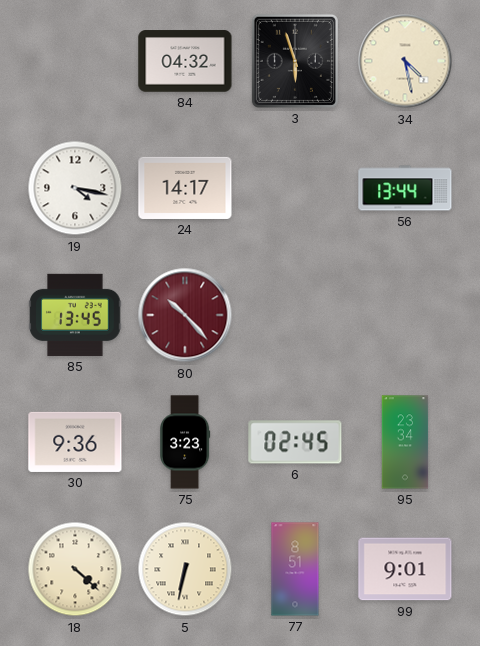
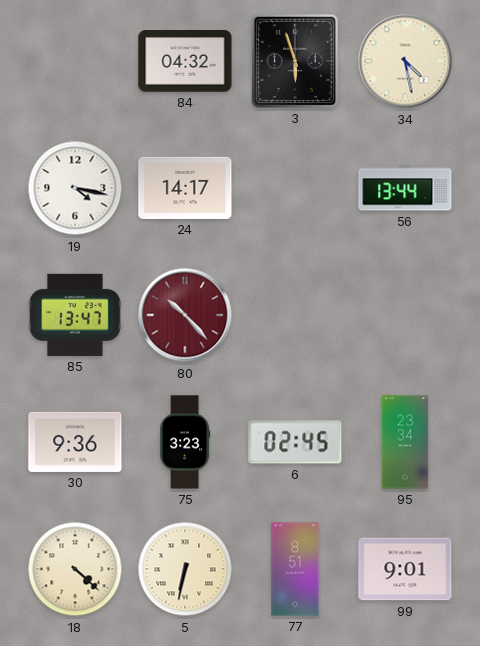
85: 13:45 -> 13:47 (75, 315)
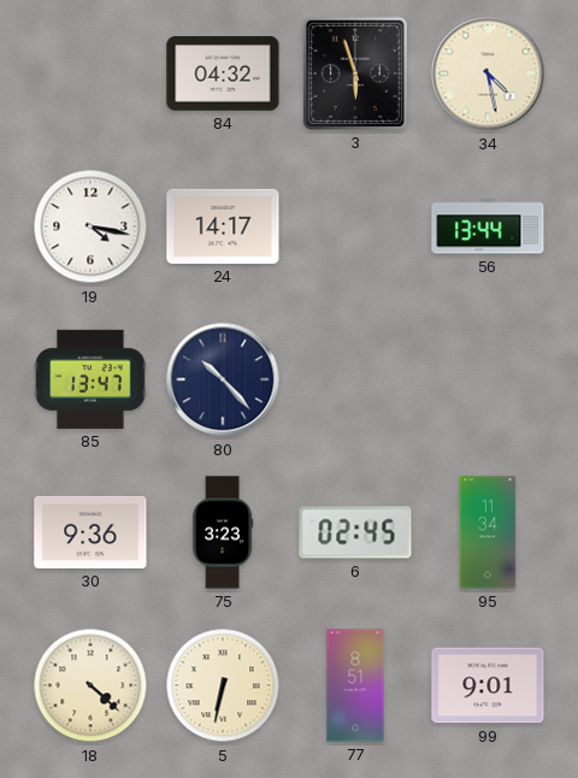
80 dial: burgundy -> navy (223, 379)
95: 23:34 -> 11:34 (488, 532)
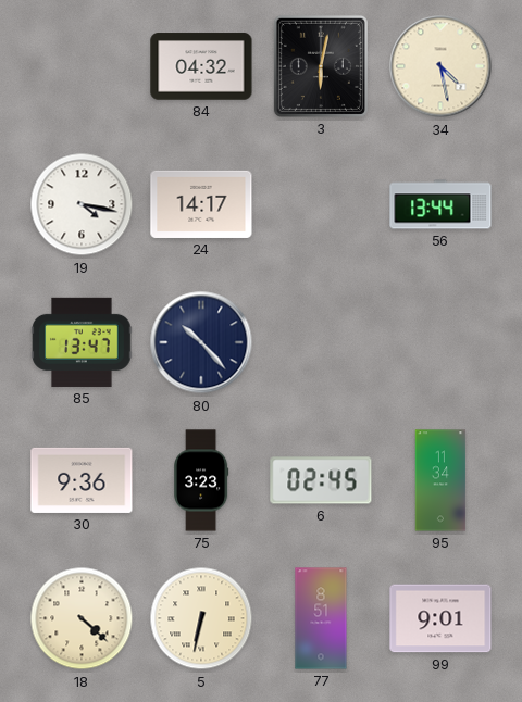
3: 5:57 -> 6:02 (321, 66)
